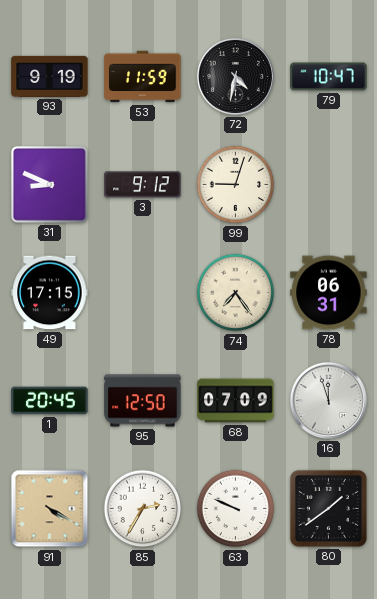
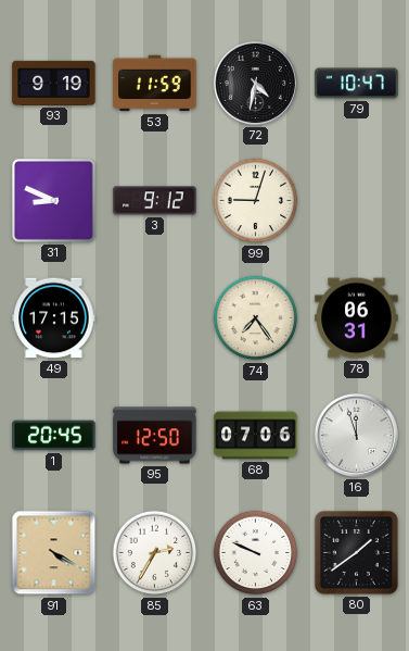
68: 07:09 -> 07:06 (256, 436)
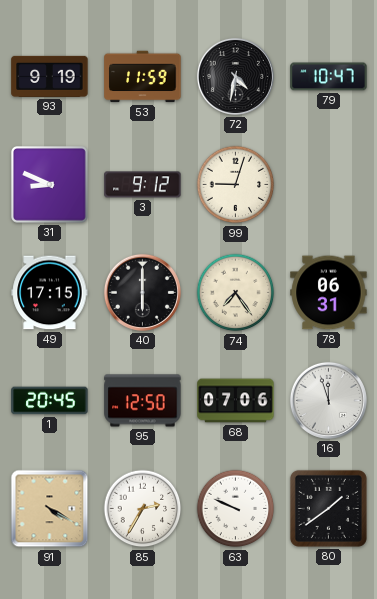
40: none -> 6:00 (142, 292)
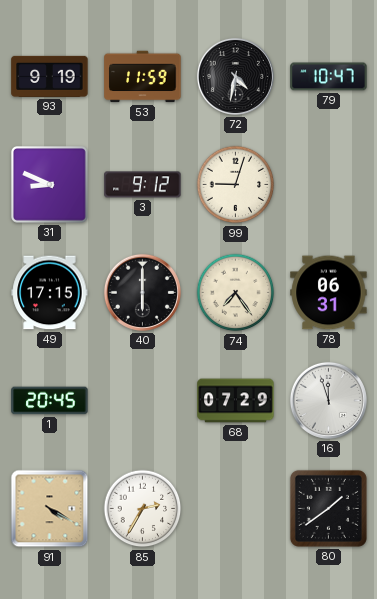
95: 12:50 -> none (143, 401)
68: 07:06 -> 07:29 (236, 401)
63: 9:49 -> none (236, 509)
